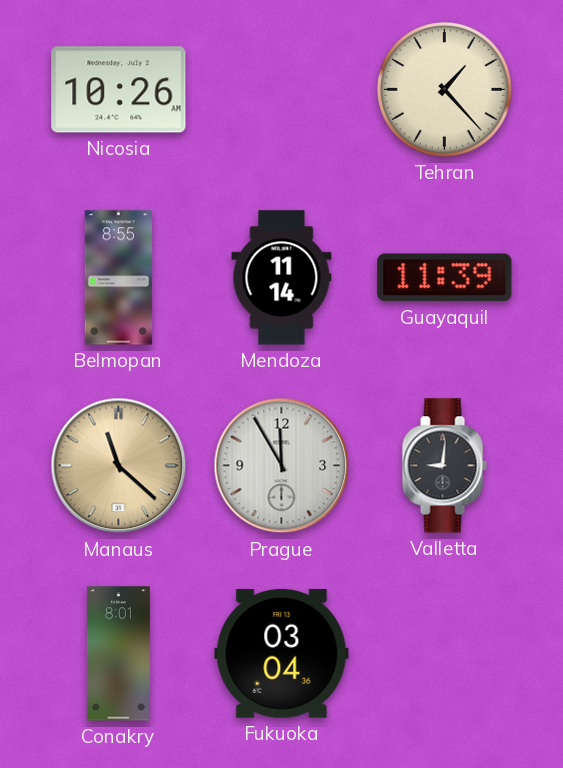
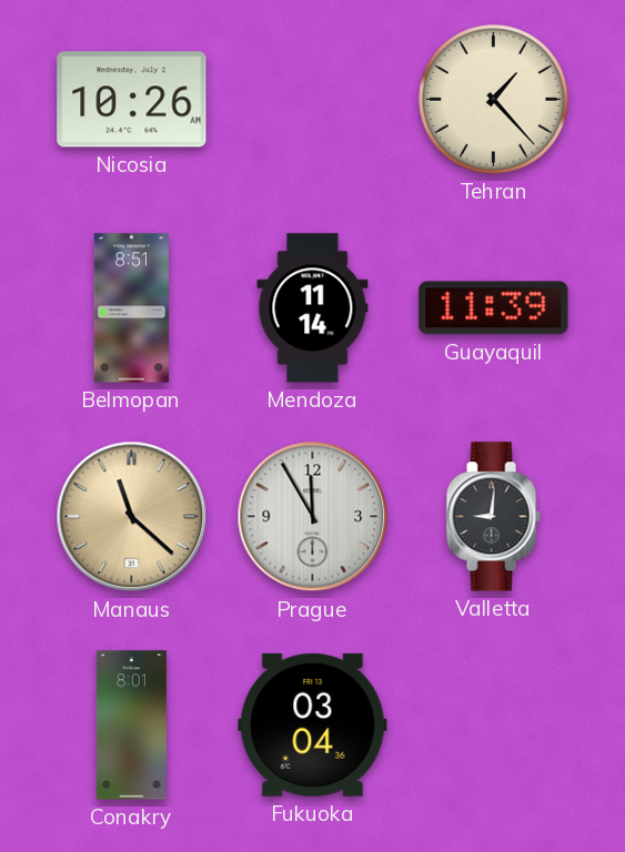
Belmopan: 8:55 -> 8:51 (132, 308)
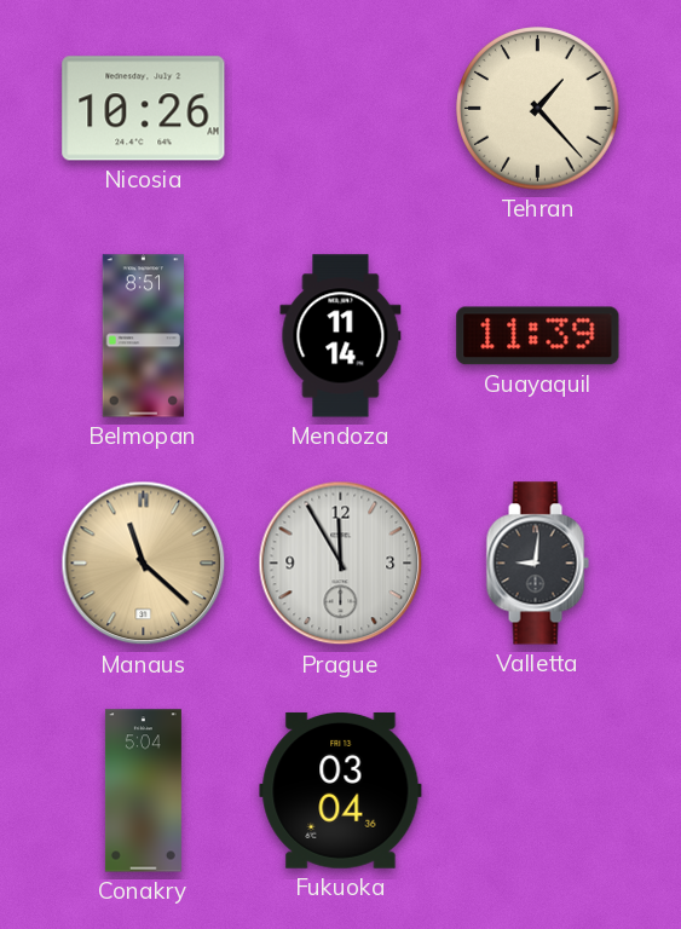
Conakry: 8:01 -> 5:04 (143, 791)
